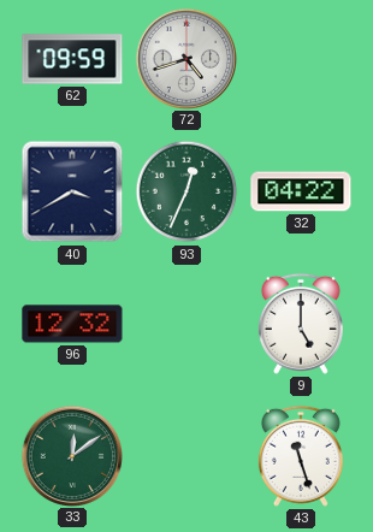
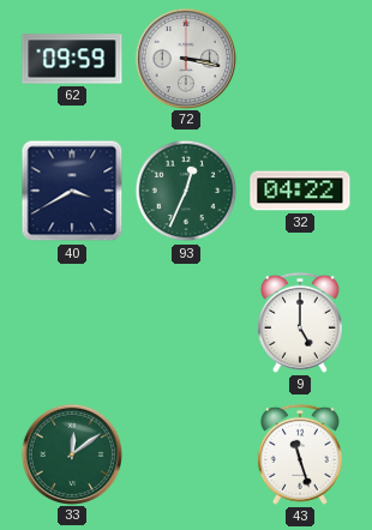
72: 4:42 -> 3:17 (185, 58)
96: 12:32 -> none (72, 324)
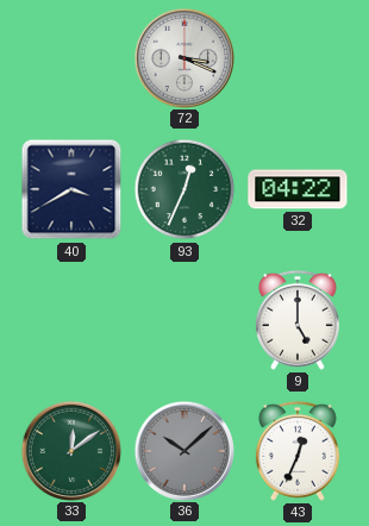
62: 09:59 -> none (72, 59)
72: 3:17 -> 3:19 (183, 57)
36: none -> 10:08 (183, 450)
43: 11:27 -> 12:34 (298, 451)
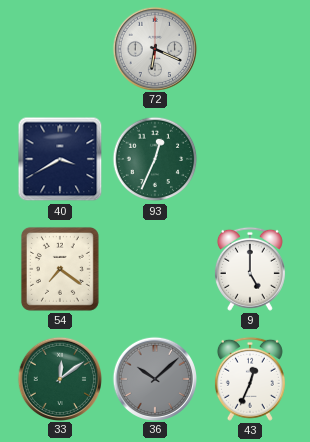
72: 3:19 -> 6:19 (154, 48)
32: 04:22 -> none (298, 189)
54: none -> 7:21 (60, 269)
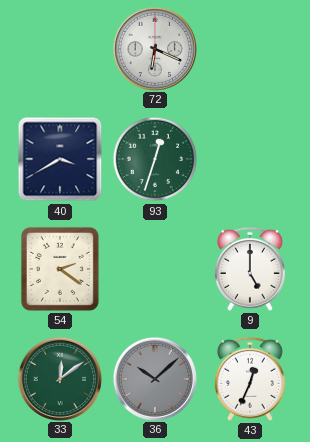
93: 12:34 -> 12:33 (155, 159)
54: 7:21 -> 2:21 (60, 269)
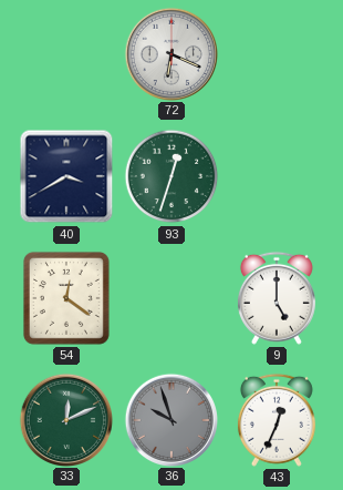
54: 2:21 -> 12:21 (66, 298)
33: 12:09 -> 12:11 (65, 419)
36: 10:08 -> 9:57 (170, 419)
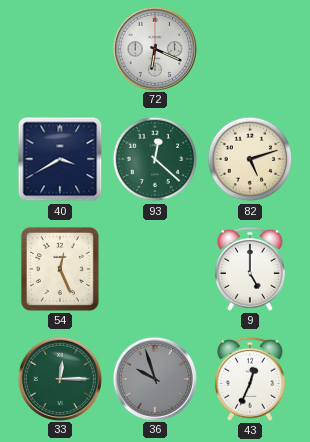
93: 12:33 -> 12:22 (155, 159)
82: none -> 5:12 (250, 159)
54: 12:21 -> 12:26 (60, 269)
33: 12:11 -> 12:15 (59, 378)
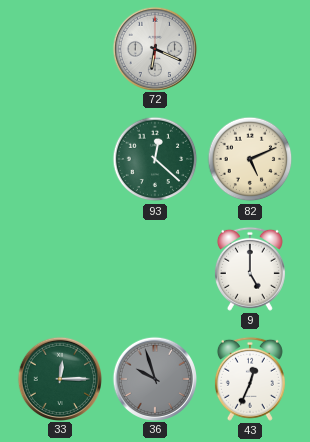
40: 3:40 -> none (60, 159)
82: 5:12 -> 5:11 (250, 159)
54: 12:26 -> none (60, 269)
